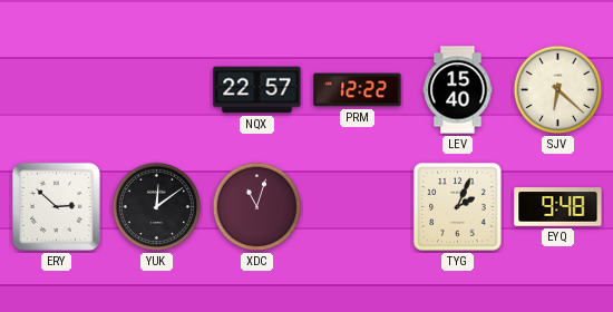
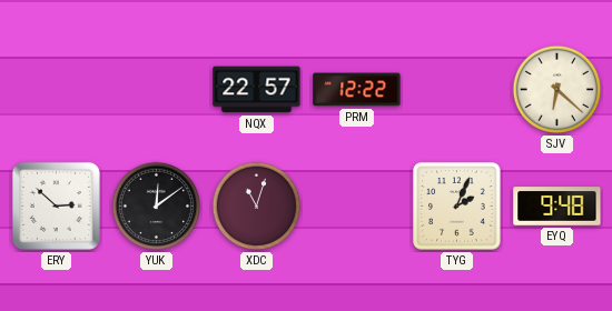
LEV: 15:40 -> none (458, 90)
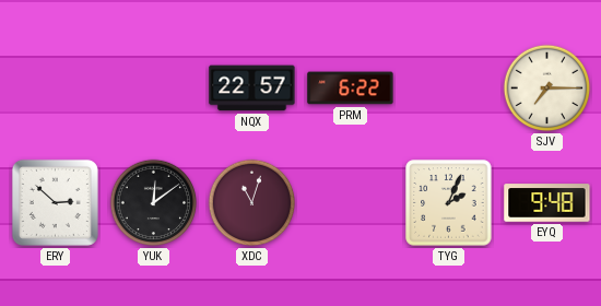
PRM: 12:22 -> 6:22 (351, 89)
SJV: 6:22 -> 7:15 (547, 89)
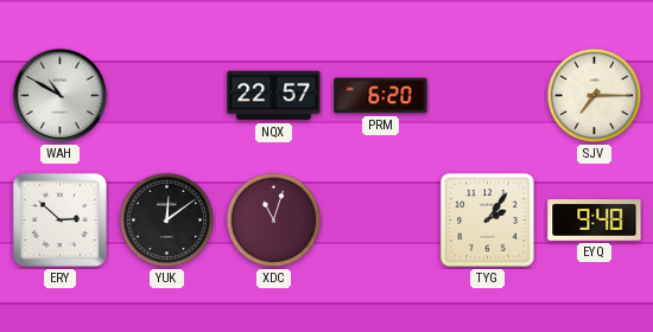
WAH: none -> 10:50 (59, 95)
PRM: 6:22 -> 6:20 (381, 96)
TYG: 2:04 -> 2:06 (488, 221)
